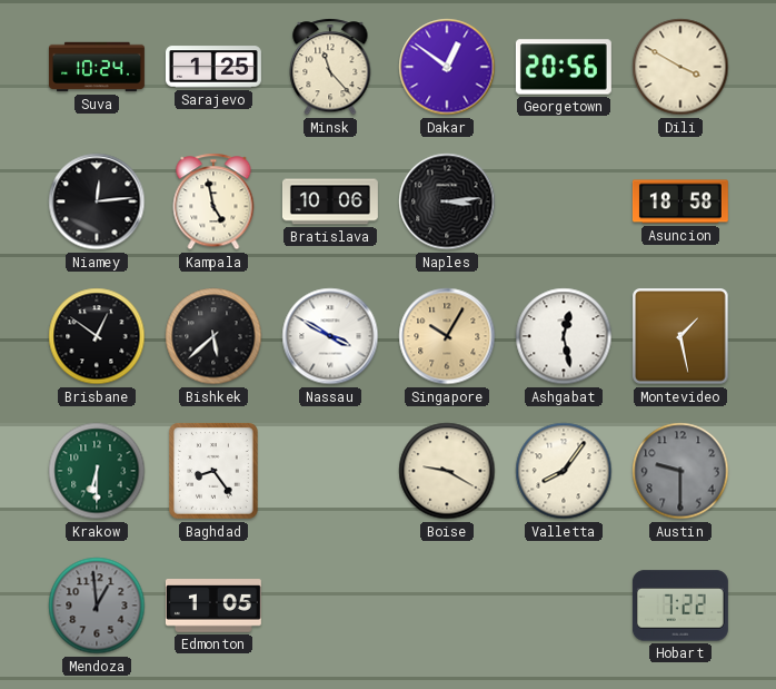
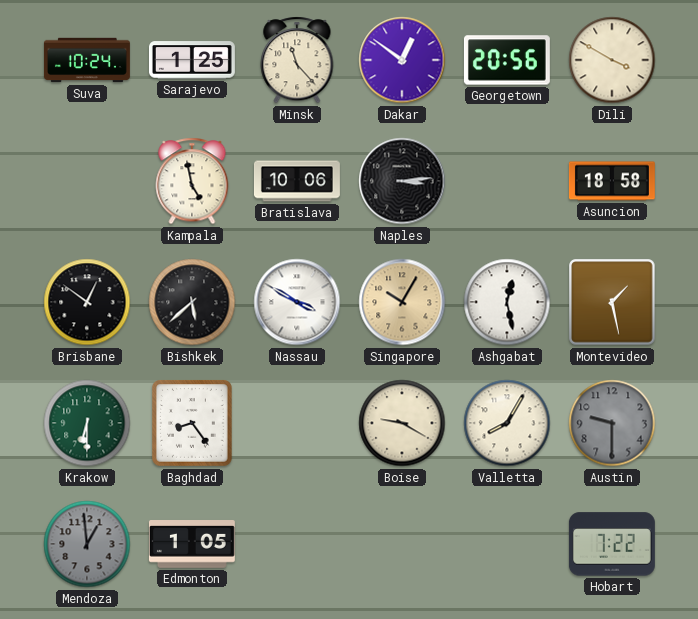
Niamey: 12:14 -> none (97, 201)
Valletta: 8:06 -> 8:05 (507, 423)
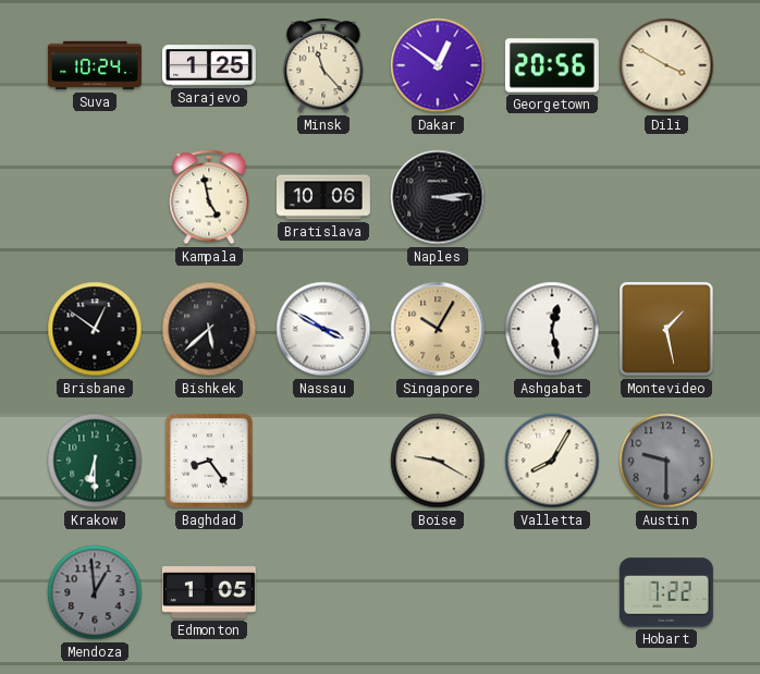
Asuncion: 18:58 -> none (612, 181)
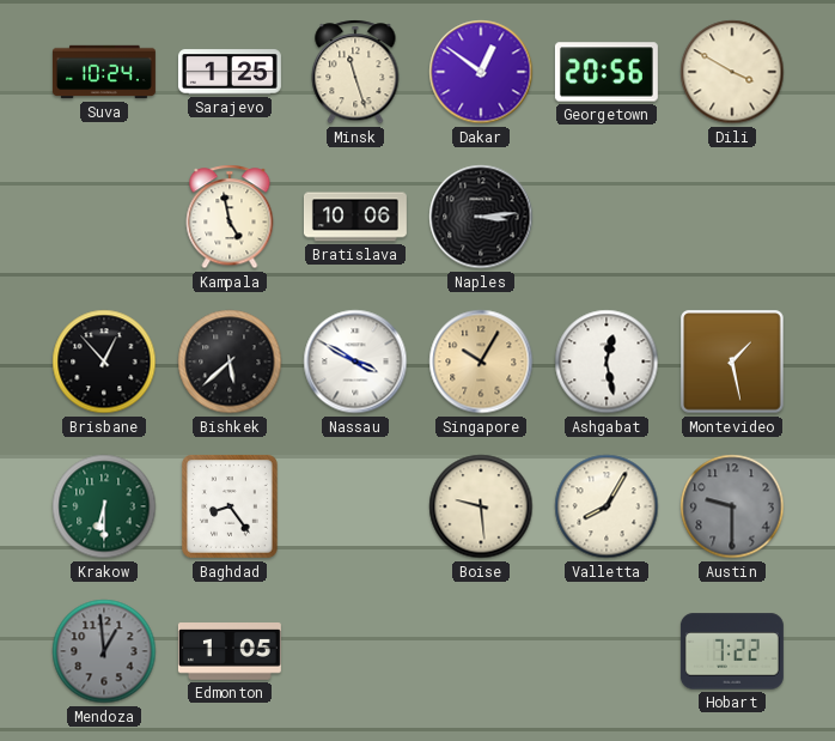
Minsk: 11:23 -> 11:27 (355, 72)
Brisbane: 12:51 -> 12:53 (104, 362)
Boise: 9:20 -> 9:29 (481, 506)
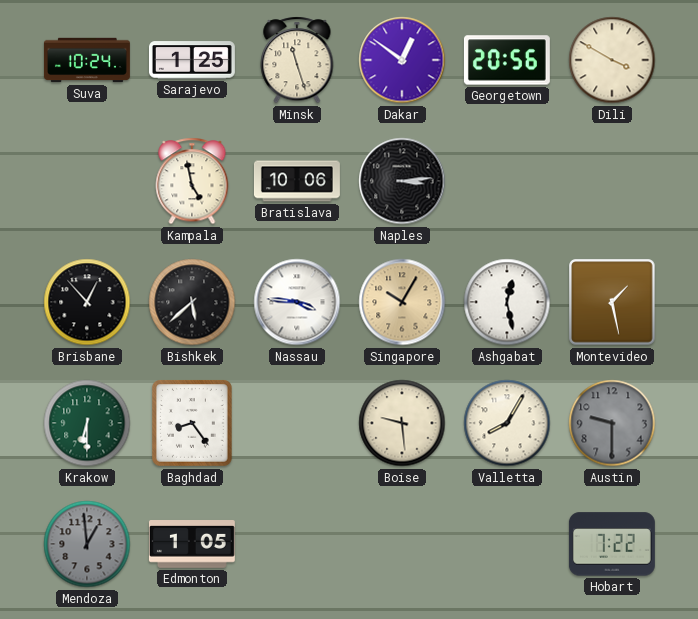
Nassau: 3:50 -> 3:46 (297, 302)
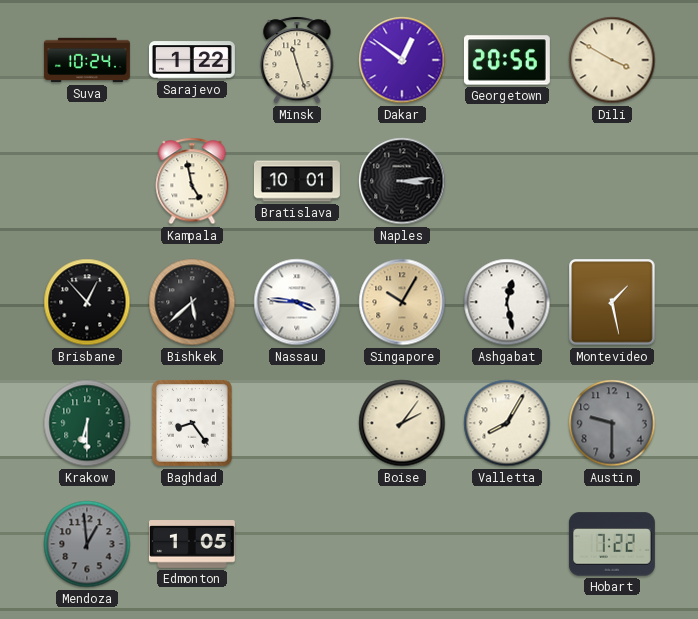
Sarajevo: 1:25 -> 1:22 (192, 60)
Bratislava: 10:06 -> 10:01 (297, 181)
Boise: 9:29 -> 2:06 (402, 423)
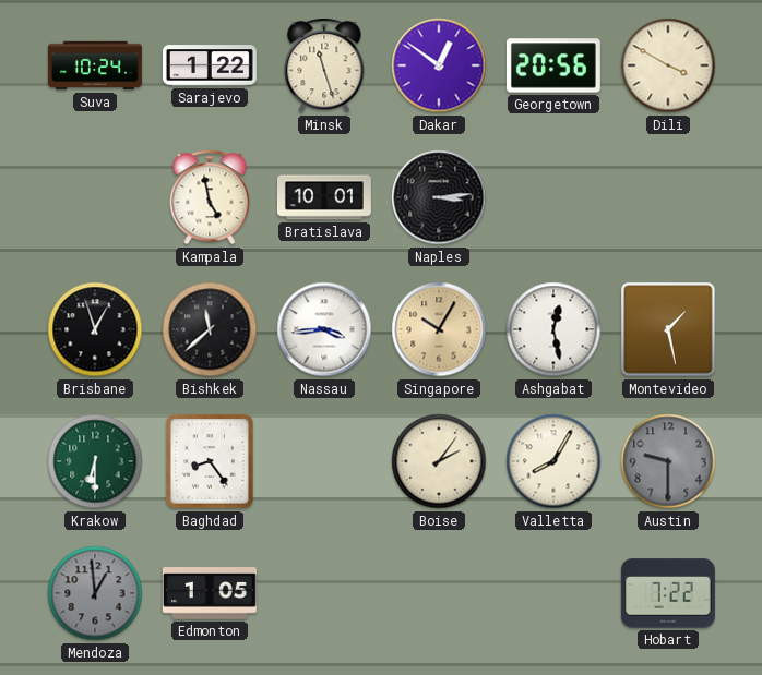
Brisbane: 12:53 -> 12:57 (95, 329)
Bishkek: 5:38 -> 11:38 (210, 329)
Nassau: 3:46 -> 3:44 (324, 329)
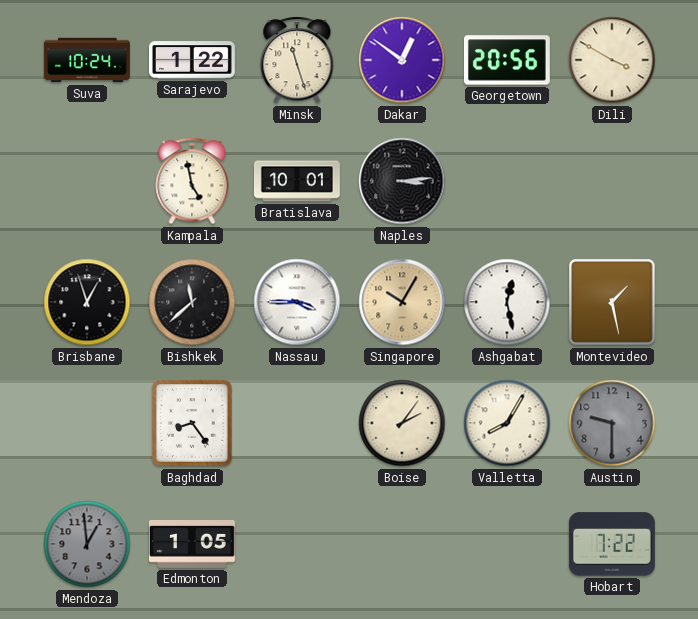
Nassau: 3:44 -> 3:45 (297, 302)
Krakow: 6:30 -> none (95, 461)
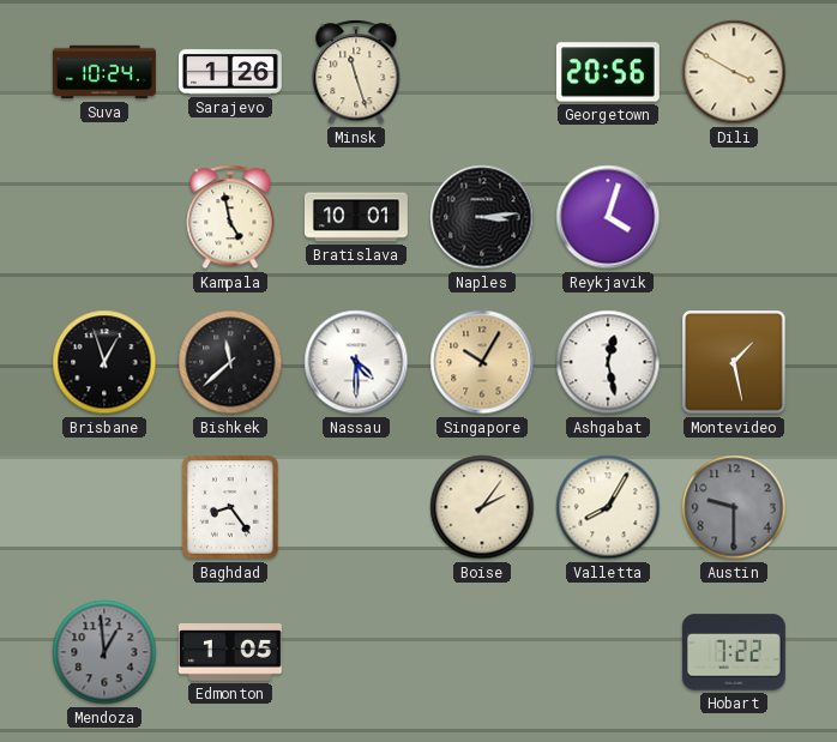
Sarajevo: 1:22 -> 1:26 (230, 72)
Dakar: 12:51 -> none (402, 60)
Reykjavik: none -> 4:03 (608, 217)
Nassau: 3:45 -> 4:30 (356, 362)
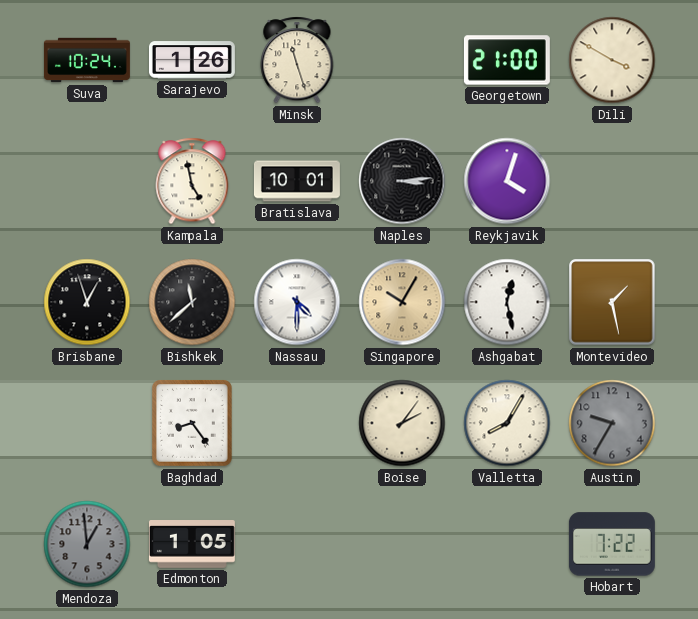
Georgetown: 20:56 -> 21:00 (507, 60)
Austin: 9:30 -> 9:35 (612, 423)
